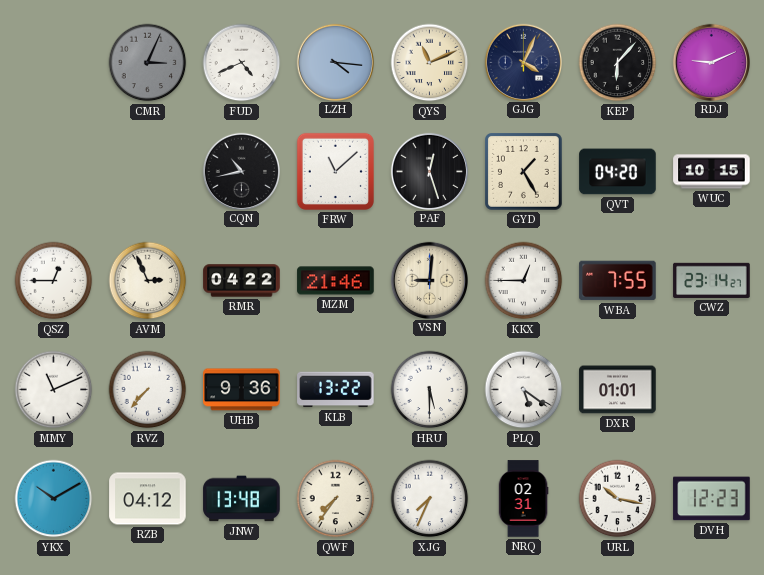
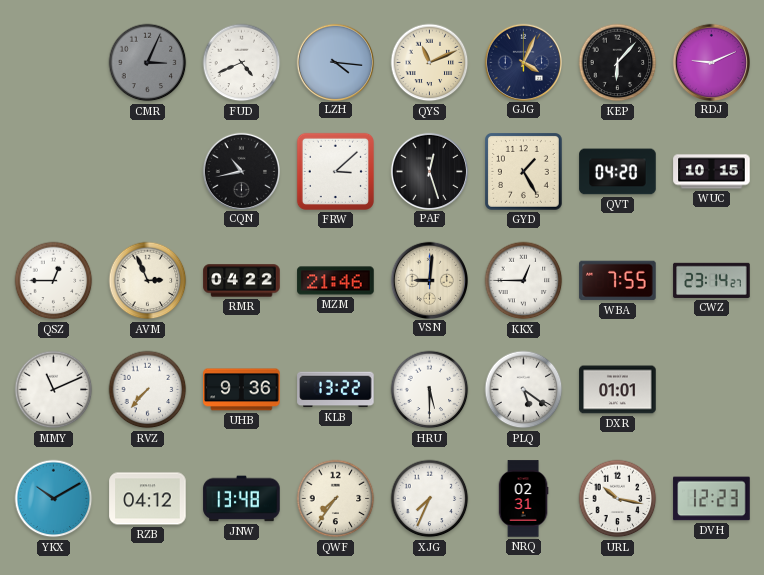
FRW: 11:08 -> 3:08 (335, 171)
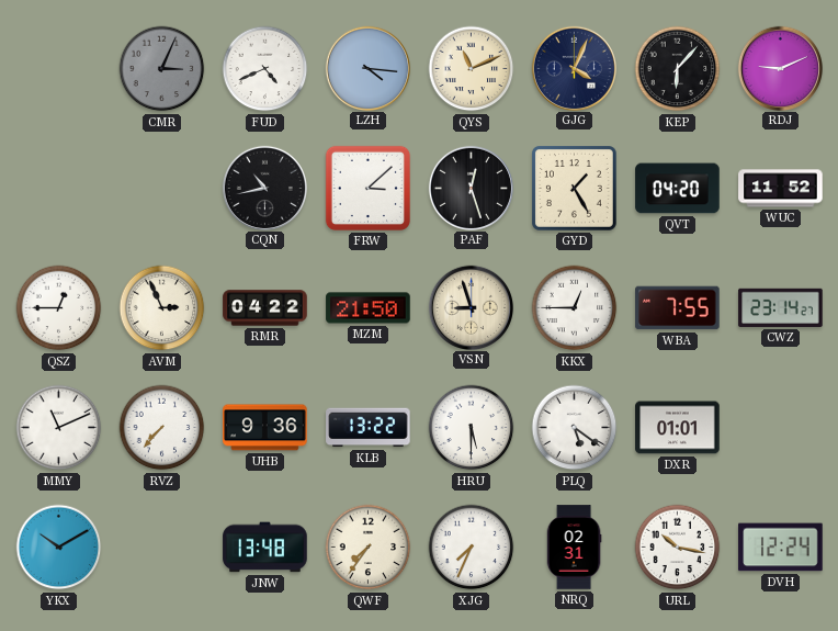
WUC: 10:15 -> 11:52 (781, 189)
MZM: 21:46 -> 21:50 (369, 308)
VSN: 9:01 -> 8:57 (471, 307)
RZB: 04:12 -> none (148, 499)
DVH: 12:23 -> 12:24 (781, 548)
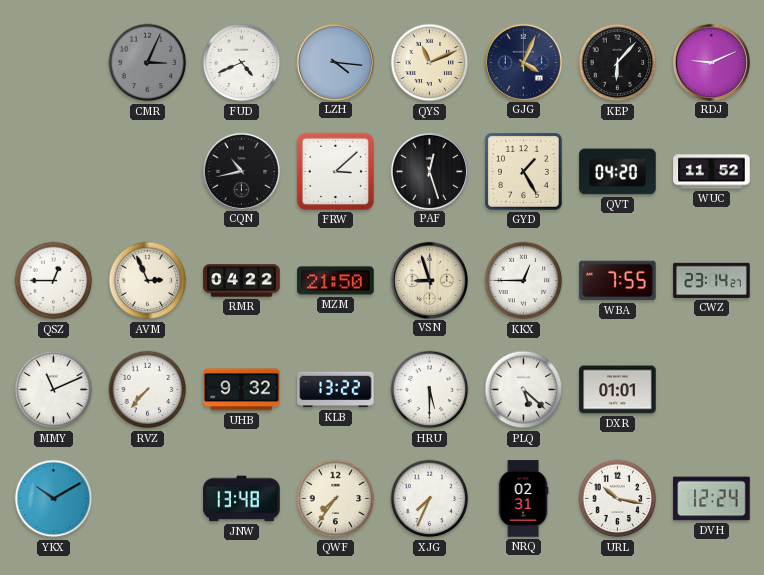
UHB: 9:36 -> 9:32 (242, 390)
PLQ: 5:21 -> 5:22 (524, 390)
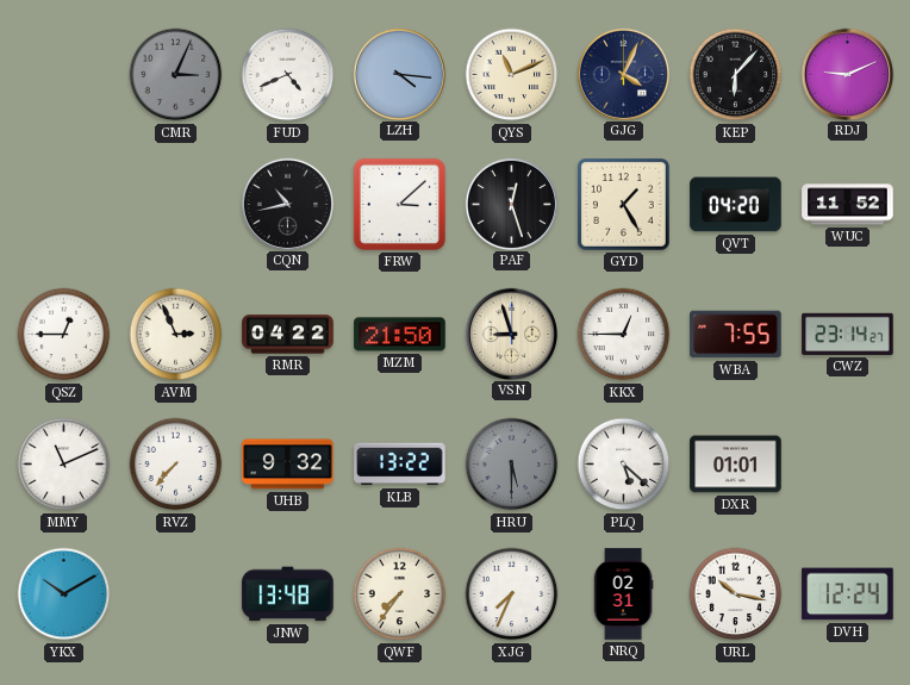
HRU dial: white -> grey (512, 465)
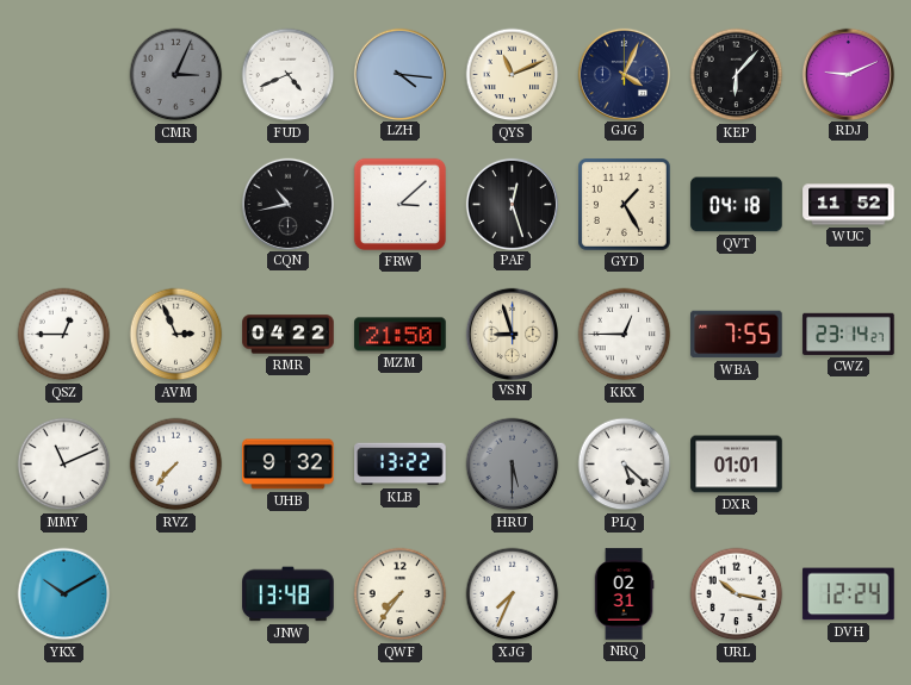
QVT: 04:20 -> 04:18 (737, 205)
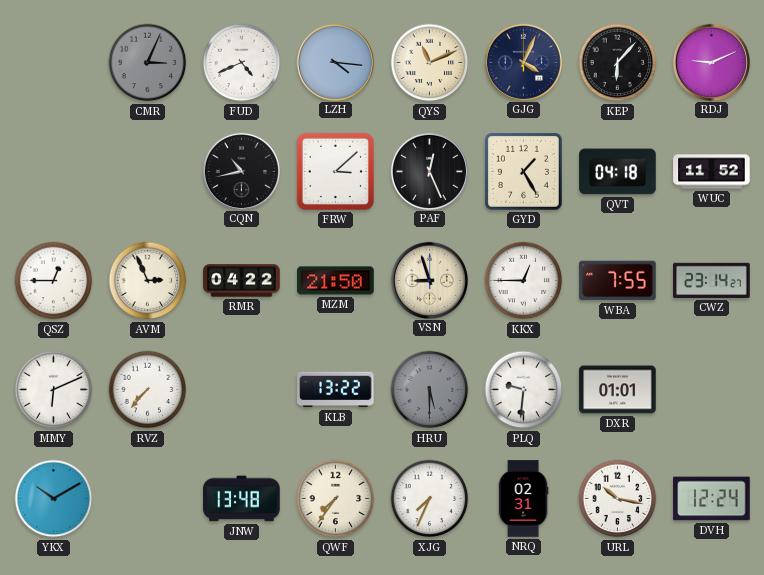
PAF: 12:27 -> 12:26 (429, 171)
MMY: 11:11 -> 6:11 (54, 390)
UHB: 9:32 -> none (289, 465)
PLQ: 5:22 -> 9:31 (524, 390)
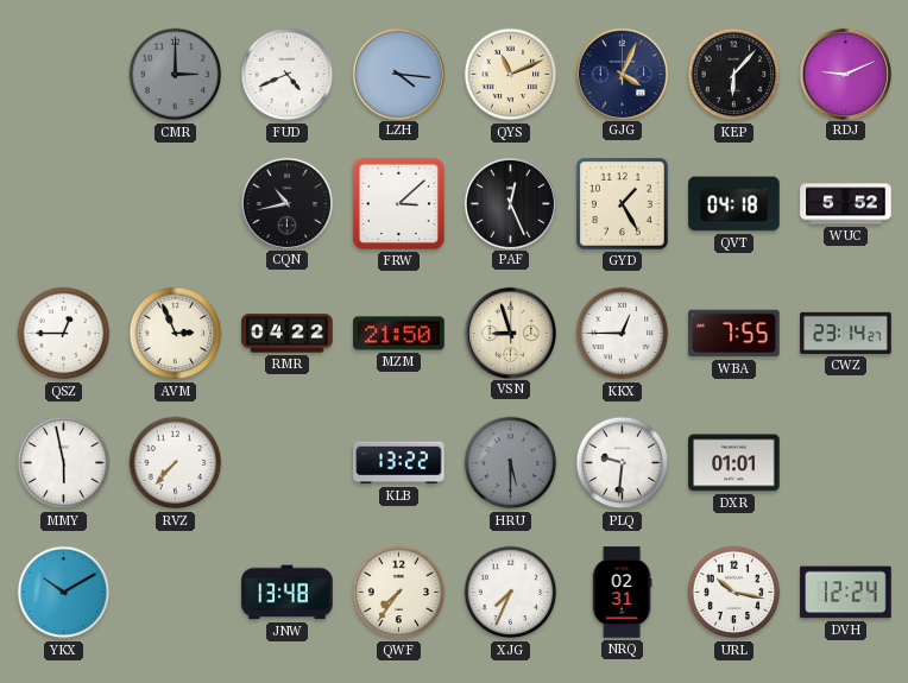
CMR: 3:04 -> 3:00 (176, 75)
WUC: 11:52 -> 5:52 (846, 204)
MMY: 6:11 -> 5:58 (64, 463)
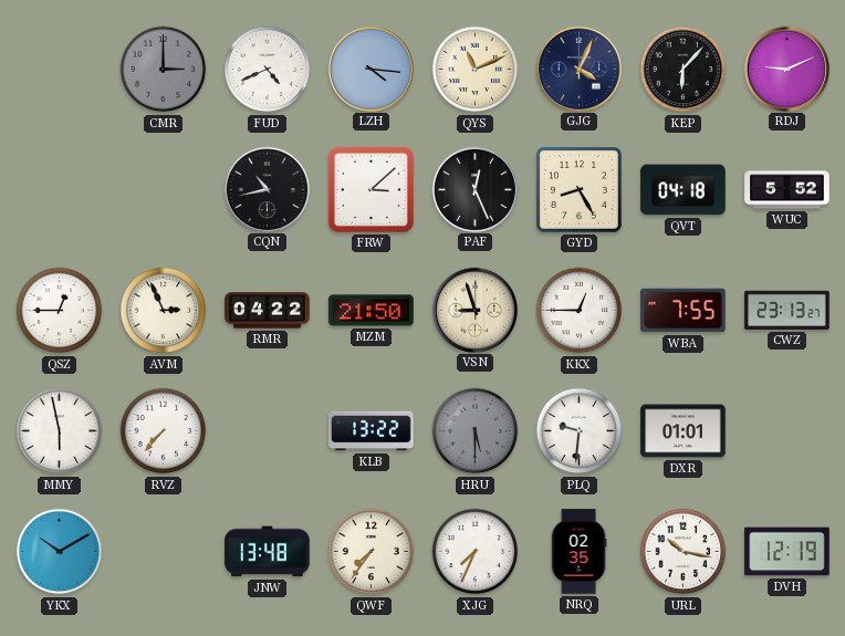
GYD: 1:25 -> 8:25 (580, 190)
CWZ: 23:14 -> 23:13 (787, 310)
NRQ: 02:31 -> 02:35 (578, 552)
DVH: 12:24 -> 12:19 (787, 552)
